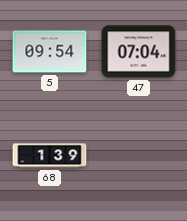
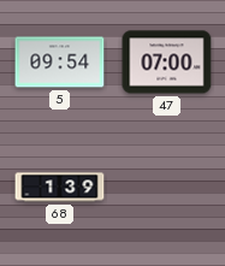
47: 07:04 -> 07:00 (167, 63)
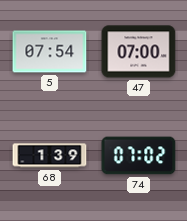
5: 09:54 -> 07:54 (50, 52)
74: none -> 07:02 (139, 156)
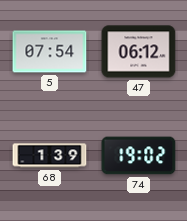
47: 07:00 -> 06:12 (139, 52)
74: 07:02 -> 19:02 (139, 156)
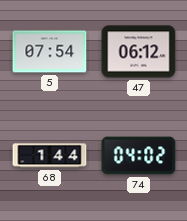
68: 1:39 -> 1:44 (50, 156)
74: 19:02 -> 04:02 (139, 156)
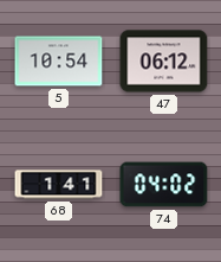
5: 07:54 -> 10:54 (59, 62)
68: 1:44 -> 1:41 (59, 185)
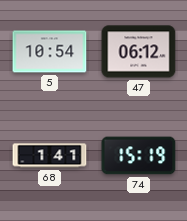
74: 04:02 -> 15:19 (139, 156)
